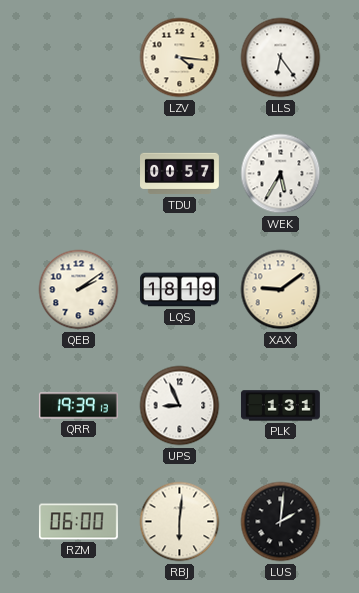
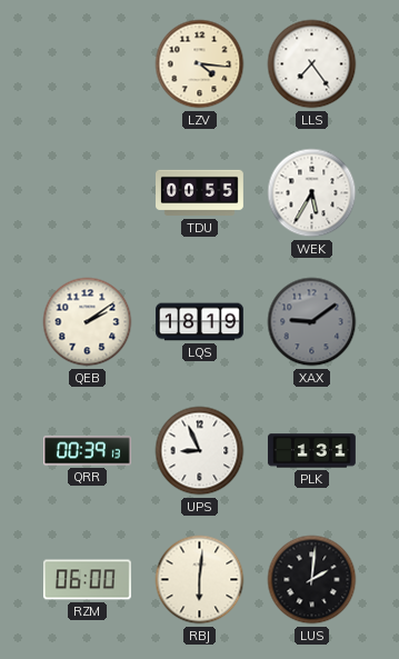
LLS: 6:24 -> 7:24 (312, 64)
TDU: 00:57 -> 00:55 (200, 193)
XAX dial: cream -> grey (312, 322)
QRR: 19:39 -> 00:39 (87, 451)
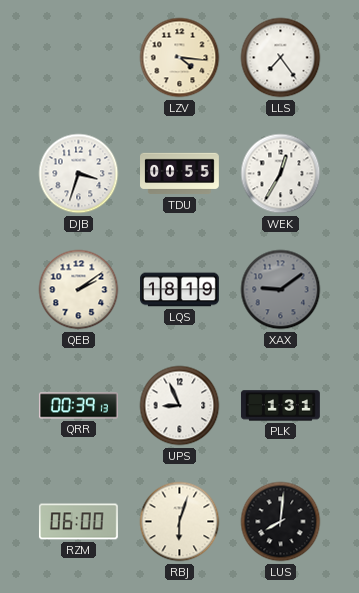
DJB: none -> 3:33 (79, 174)
WEK: 5:35 -> 12:35 (281, 174)
RBJ: 6:01 -> 6:03 (180, 522)
LUS: 2:01 -> 8:01 (281, 522)
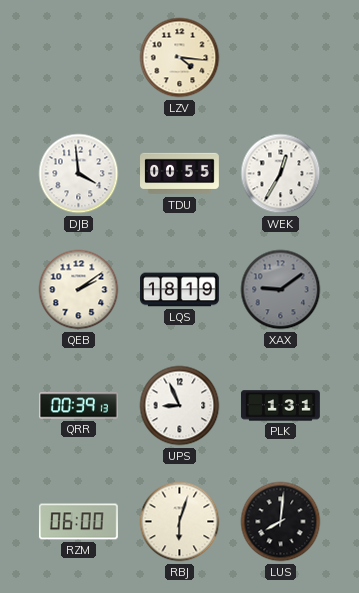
LLS: 7:24 -> none (281, 58)
DJB: 3:33 -> 3:59 (79, 174)
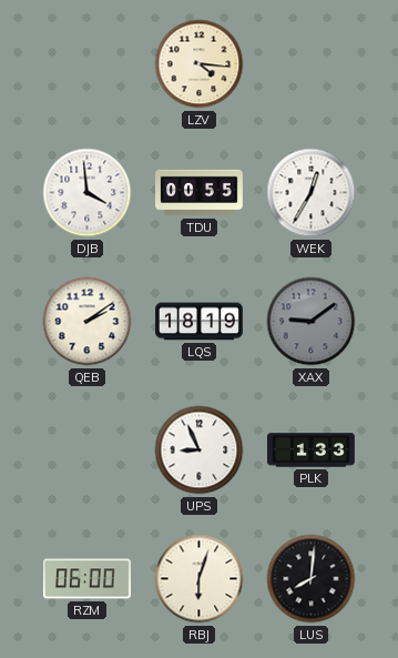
QRR: 00:39 -> none (78, 406)
PLK: 1:31 -> 1:33 (310, 451)
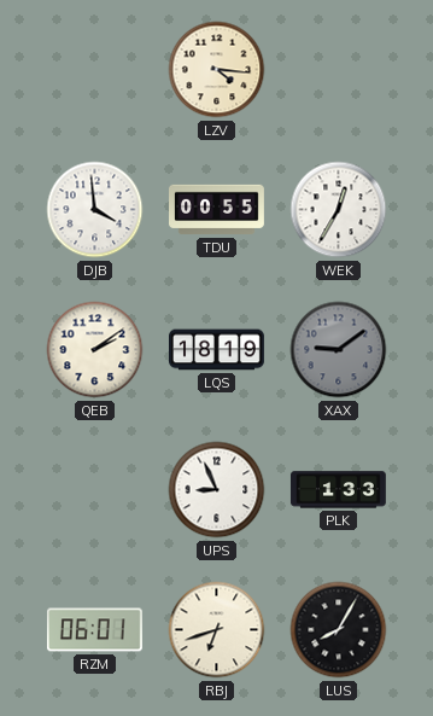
RZM: 06:00 -> 06:01 (94, 630)
RBJ: 6:03 -> 6:42 (217, 630)
LUS: 8:01 -> 8:05 (339, 630)
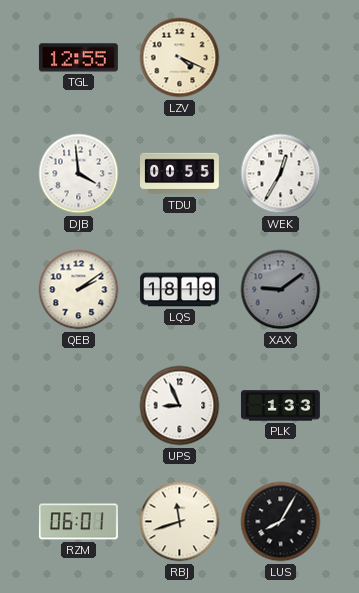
TGL: none -> 12:55 (78, 58)
LZV: 4:16 -> 4:19 (180, 58)
RBJ: 6:42 -> 11:42 (180, 522)
